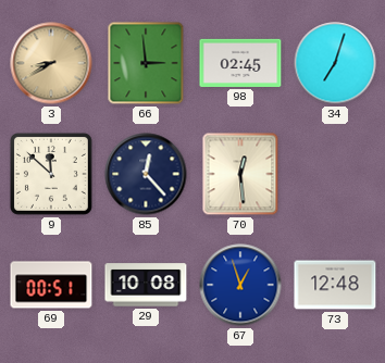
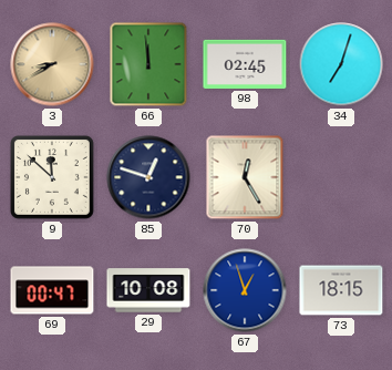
66: 2:59 -> 11:59 (148, 64)
85: 12:23 -> 12:48 (148, 177)
70: 12:29 -> 12:25 (245, 177)
69: 00:51 -> 00:47 (52, 290)
73: 12:48 -> 18:15 (341, 290)
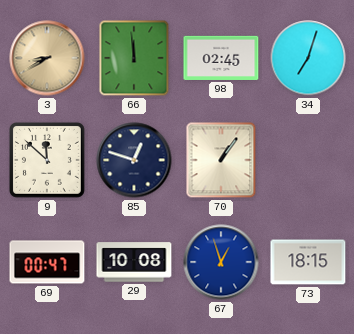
70: 12:25 -> 1:06 (221, 160)
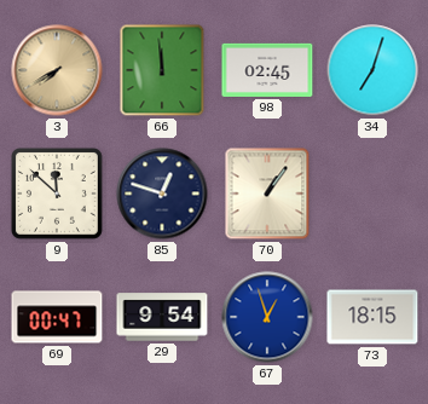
3: 8:40 -> 7:40 (57, 70)
29: 10:08 -> 9:54 (162, 317)
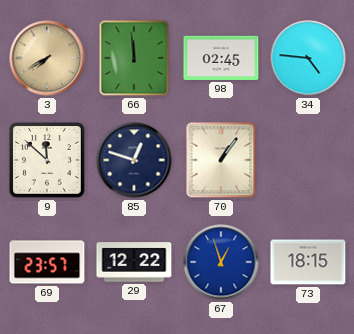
34: 7:03 -> 4:46 (308, 58)
69: 00:47 -> 23:57 (47, 262)
29: 9:54 -> 12:22 (134, 262)
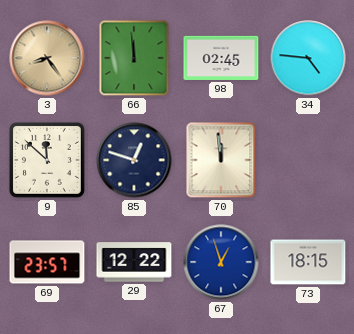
3: 7:40 -> 8:24 (47, 58)
70: 1:06 -> 11:59 (221, 160)
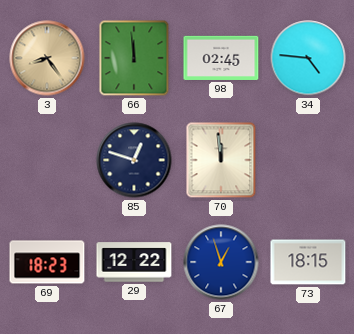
9: 11:52 -> none (47, 160)
69: 23:57 -> 18:23 (47, 262)
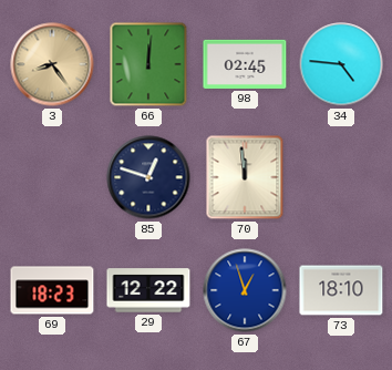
66: 11:59 -> 12:01 (148, 64)
73: 18:15 -> 18:10 (341, 290)
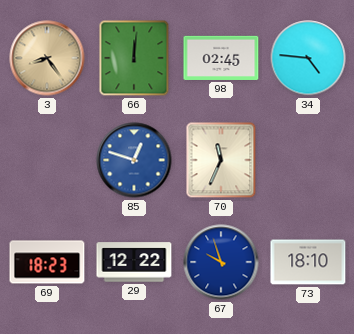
85 dial: navy -> blue (134, 160)
70: 11:59 -> 11:34 (221, 160)
67: 12:57 -> 9:57 (221, 262)
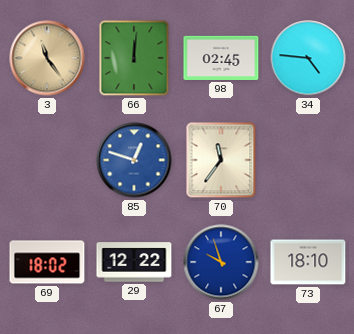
3: 8:24 -> 11:24 (47, 58)
70: 11:34 -> 11:36 (221, 160)
69: 18:23 -> 18:02 (47, 262)
